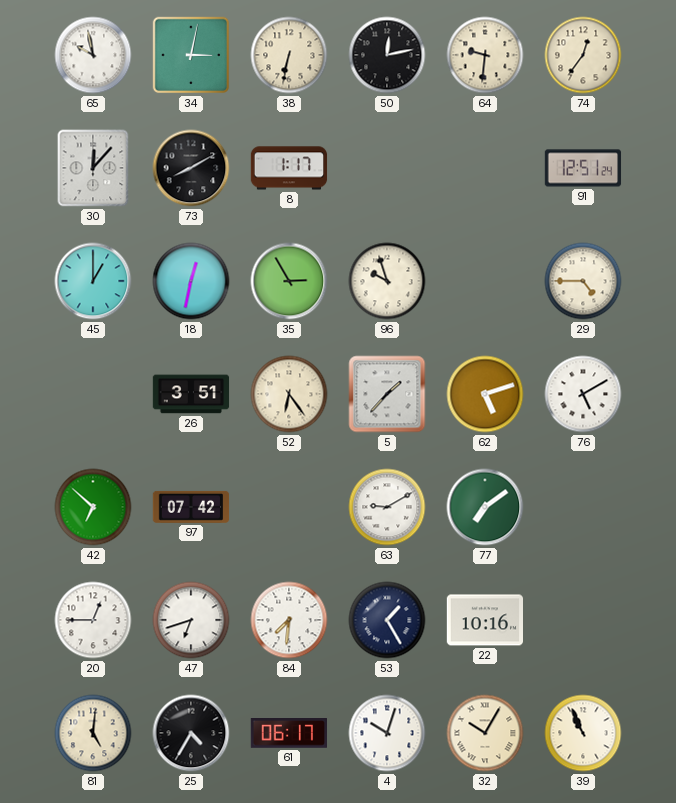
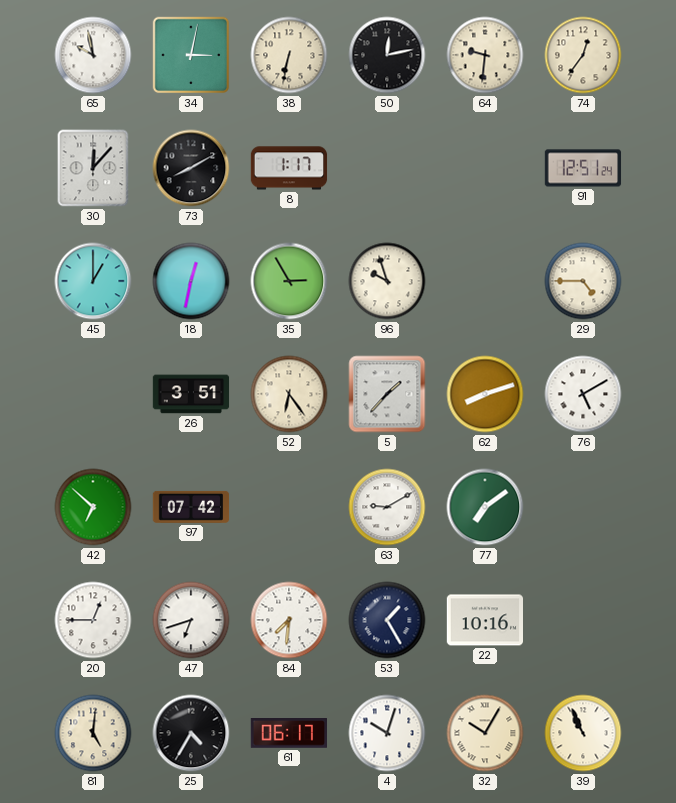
62: 5:12 -> 8:12 (485, 394)
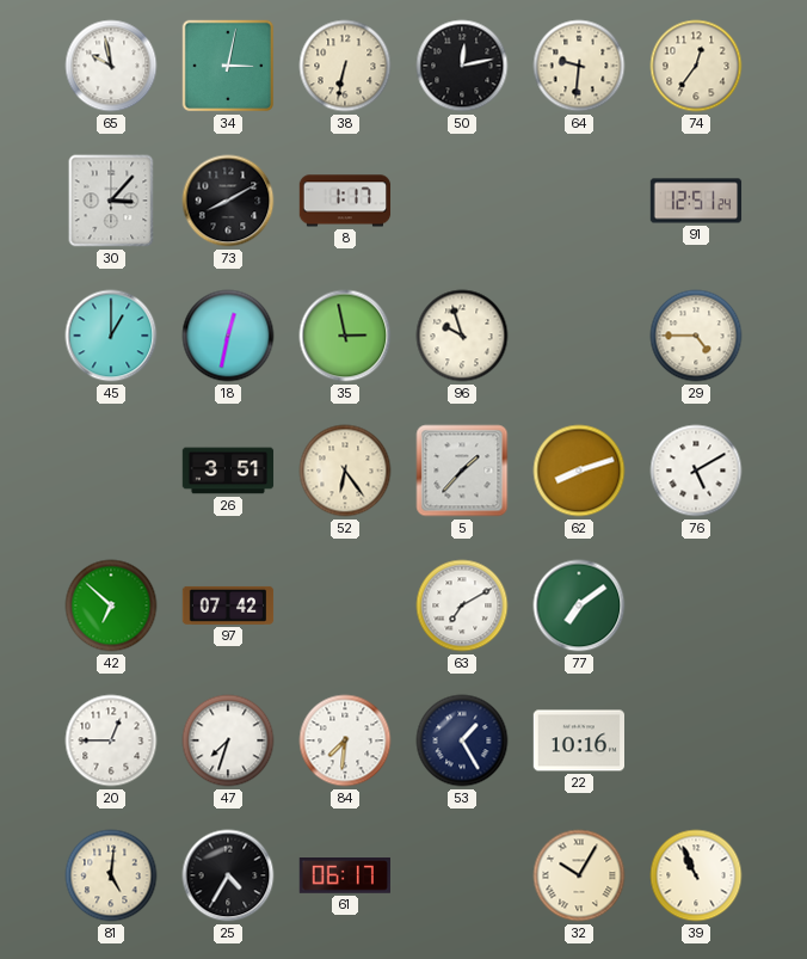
30: 12:07 -> 3:07 (111, 201)
35: 2:55 -> 2:58 (345, 336)
63: 9:10 -> 7:10 (462, 605)
47: 6:42 -> 7:33 (228, 740)
4: 10:03 -> none (387, 733)
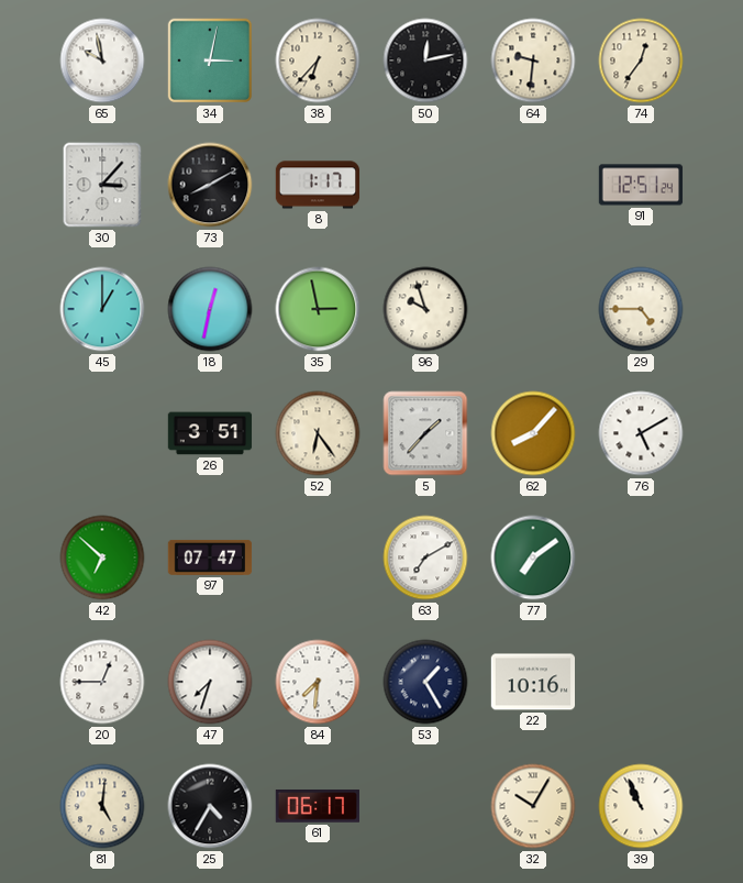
38: 6:32 -> 6:37 (318, 60)
62: 8:12 -> 8:07 (533, 433)
97: 07:42 -> 07:47 (210, 558)
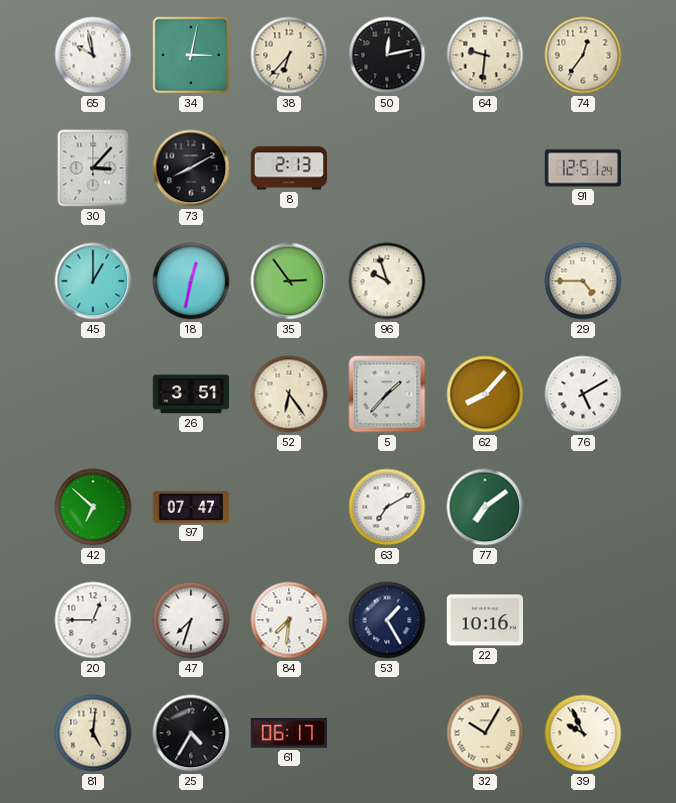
8: 1:17 -> 2:13 (289, 168)
35: 2:58 -> 2:54 (289, 281)
39: 10:56 -> 9:56 (583, 733)
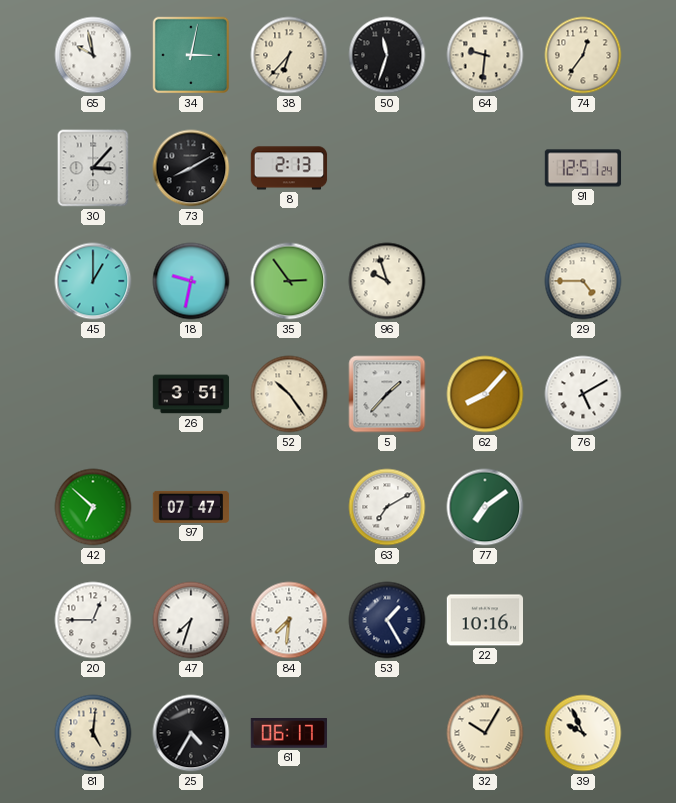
50: 12:13 -> 11:33 (387, 55)
18: 12:32 -> 9:32 (191, 281)
52: 6:24 -> 10:24 (289, 394)
